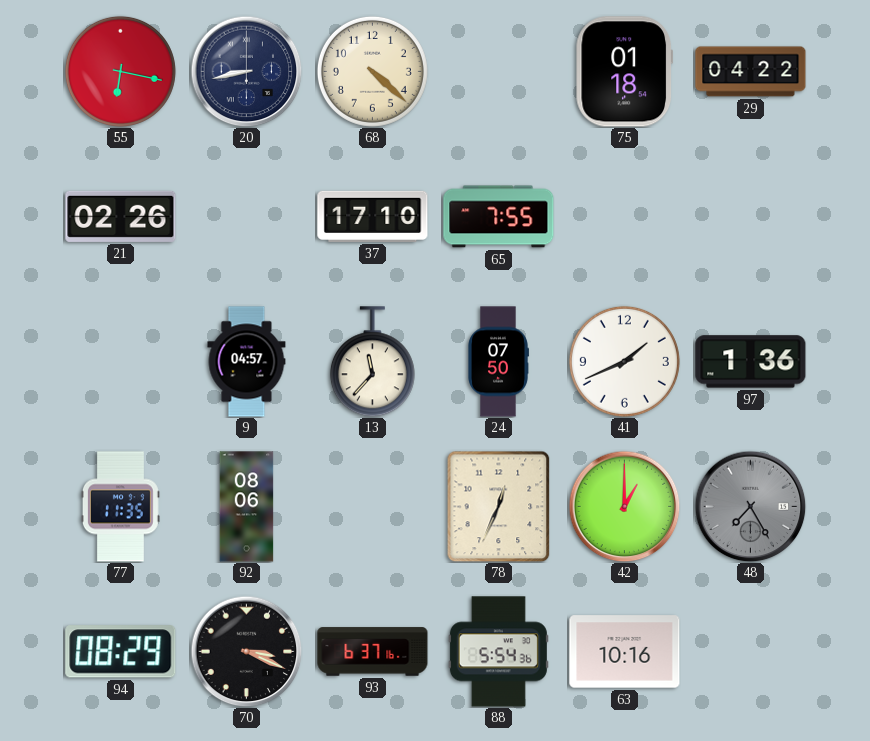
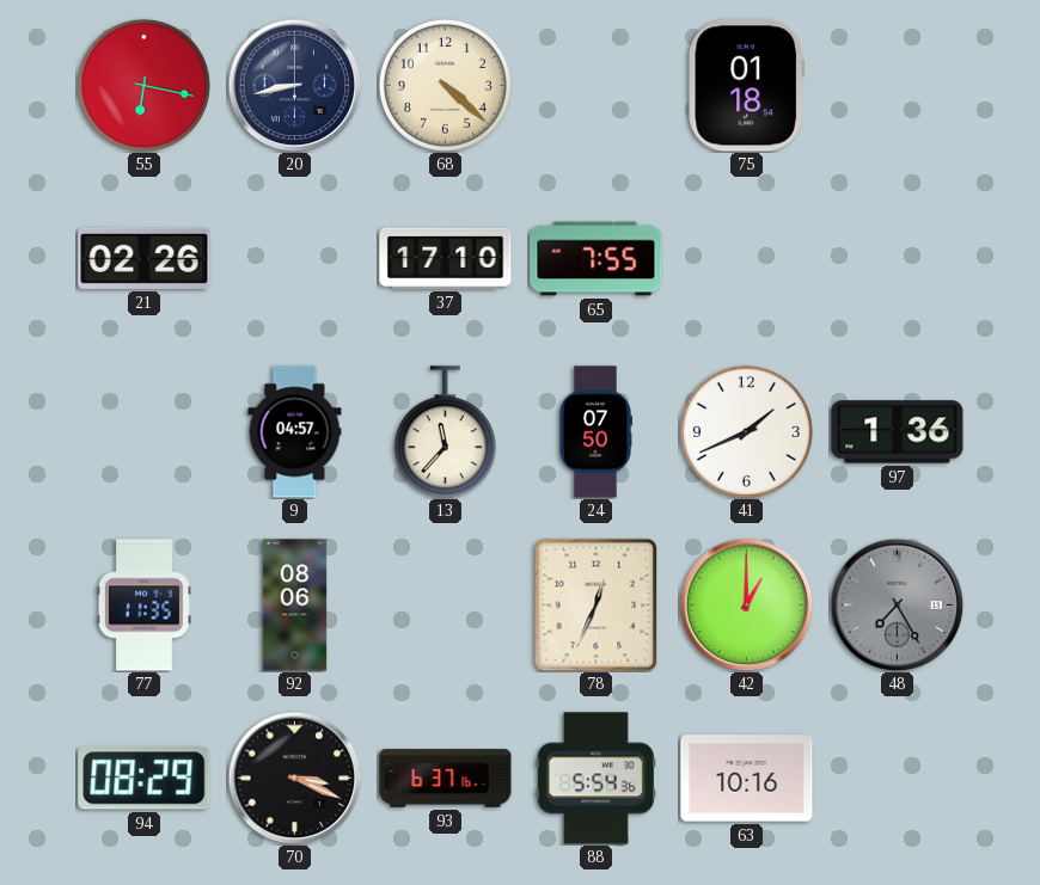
29: 04:22 -> none (751, 72)
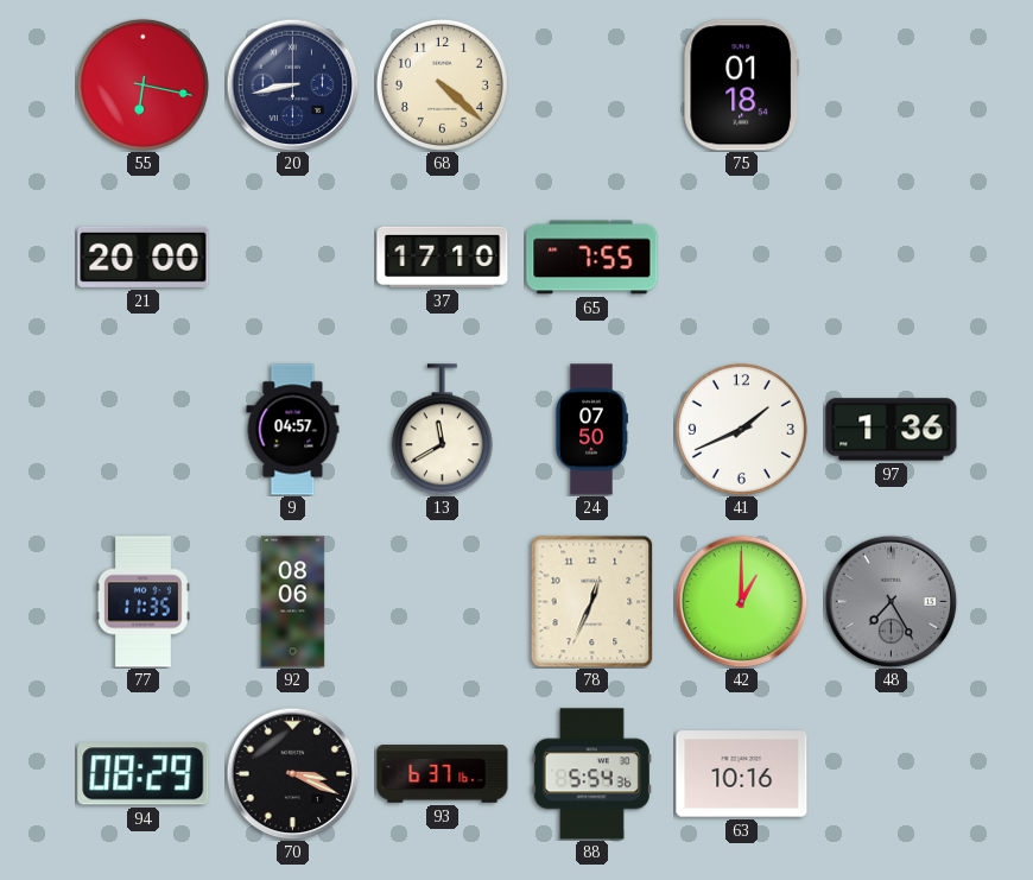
21: 02:26 -> 20:00 (144, 257)
13: 11:37 -> 11:40 (442, 430)
